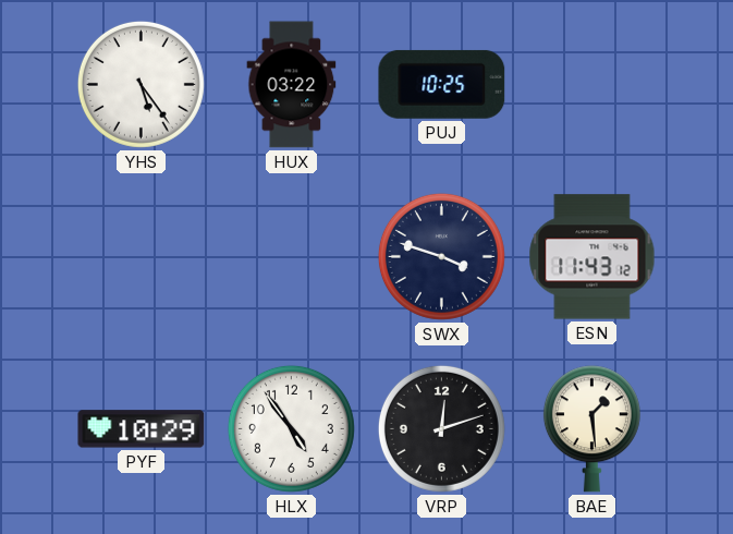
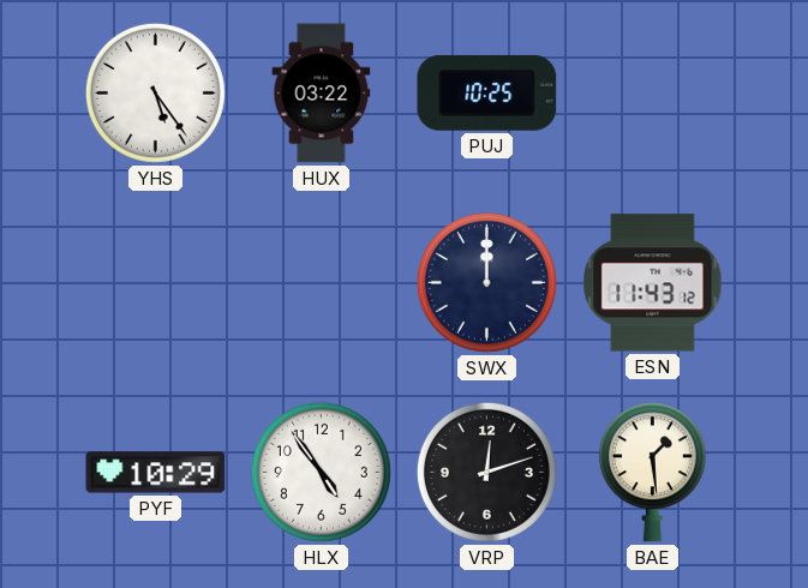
SWX: 3:48 -> 12:00 (486, 282)
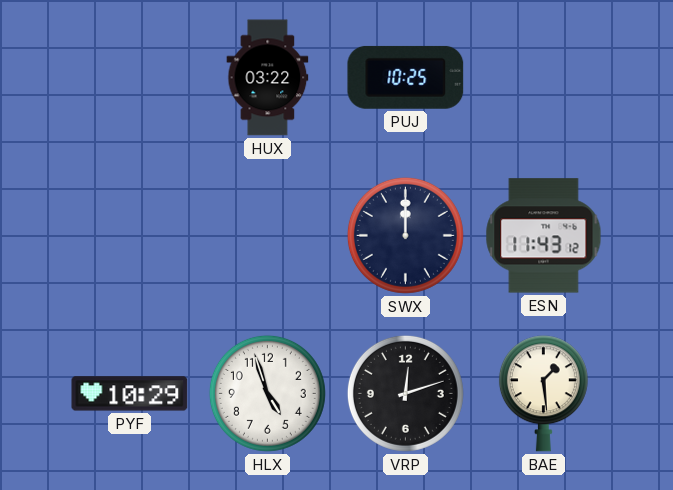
YHS: 5:24 -> none (155, 92)
HLX: 4:54 -> 4:57 (267, 393)
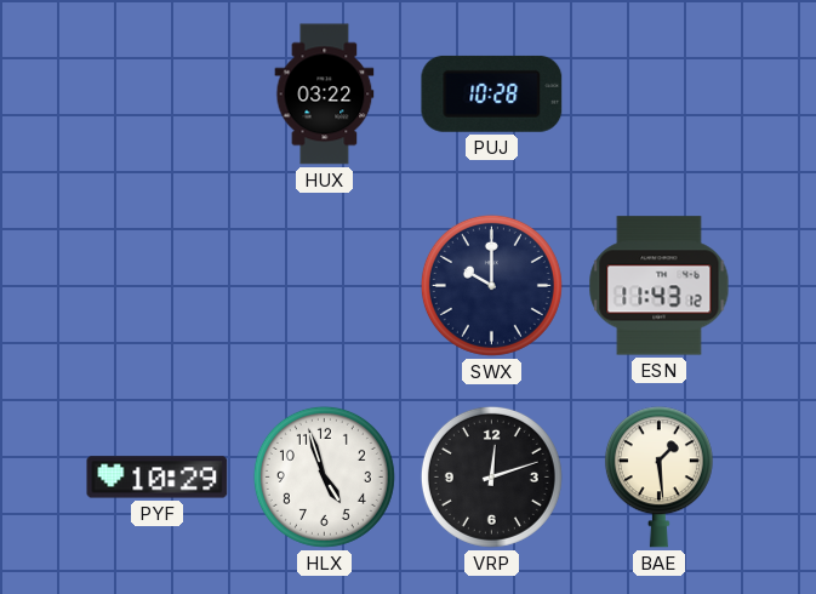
PUJ: 10:25 -> 10:28 (492, 93)
SWX: 12:00 -> 10:00 (491, 285)
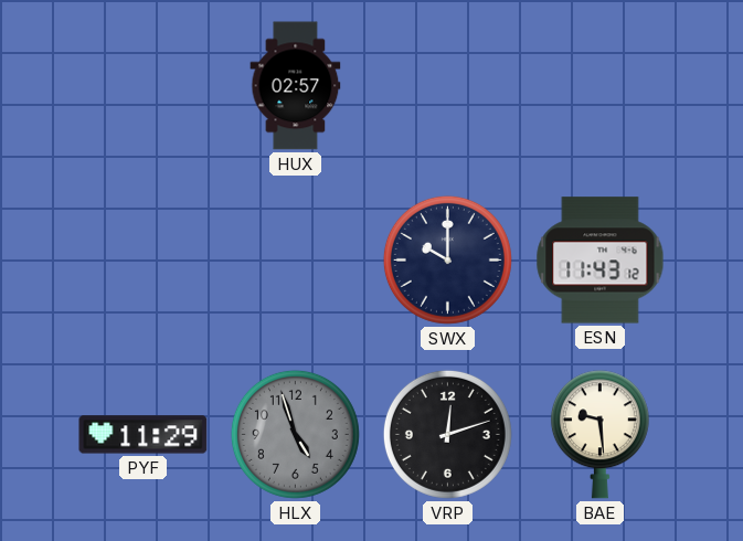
HUX: 03:22 -> 02:57 (296, 86)
PUJ: 10:28 -> none (492, 93)
PYF: 10:29 -> 11:29 (144, 435)
HLX dial: white -> grey (295, 434)
BAE: 1:29 -> 9:29 (599, 435)
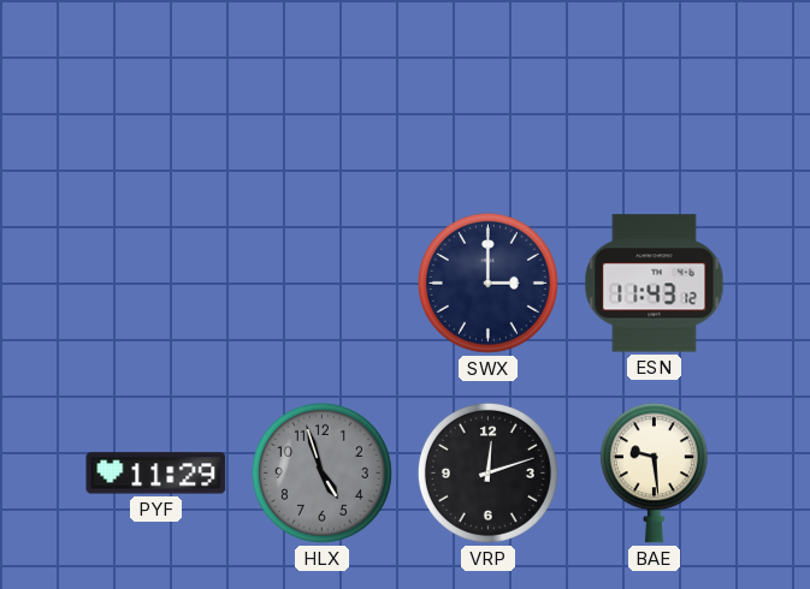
HUX: 02:57 -> none (296, 86)
SWX: 10:00 -> 3:00 (487, 282)
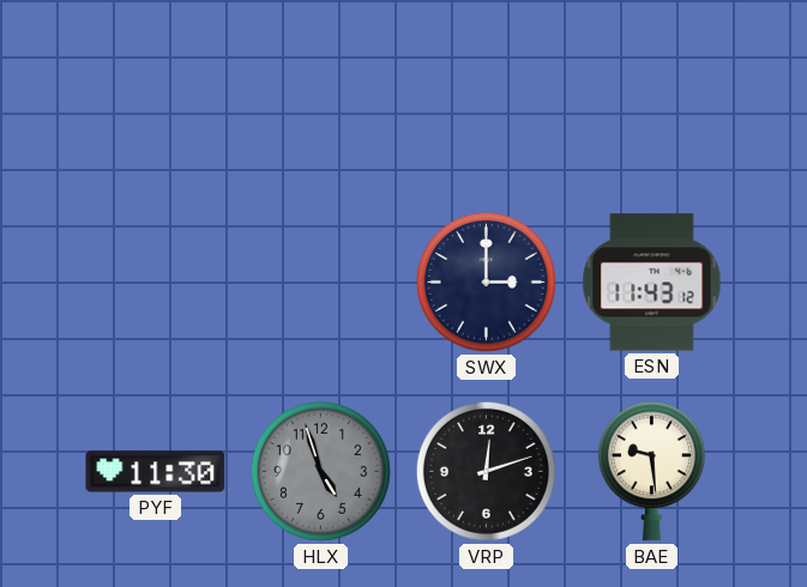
PYF: 11:29 -> 11:30 (156, 472)
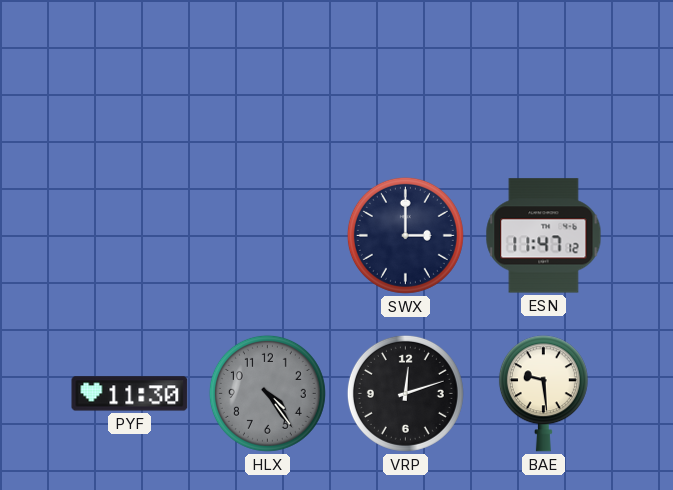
ESN: 11:43 -> 11:47 (544, 236)
HLX: 4:57 -> 4:24 (267, 393)
